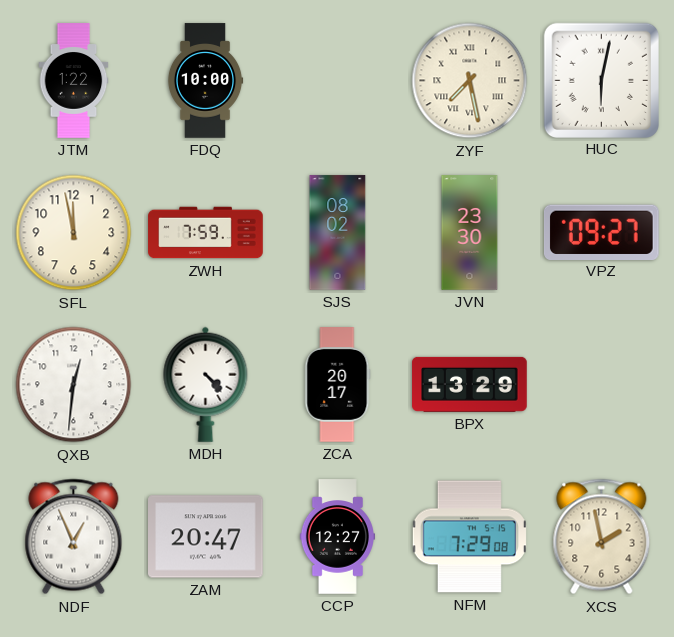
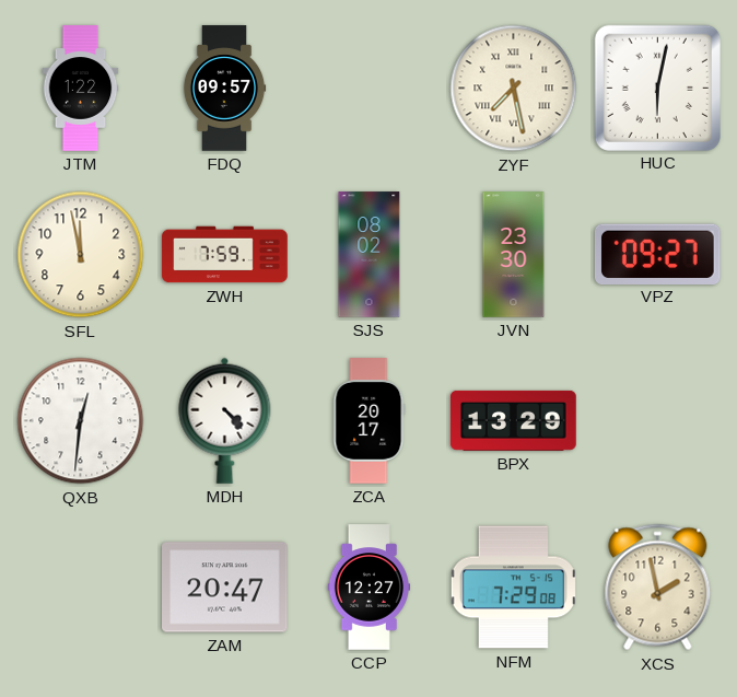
FDQ: 10:00 -> 09:57 (224, 89)
NDF: 12:56 -> none (74, 537)
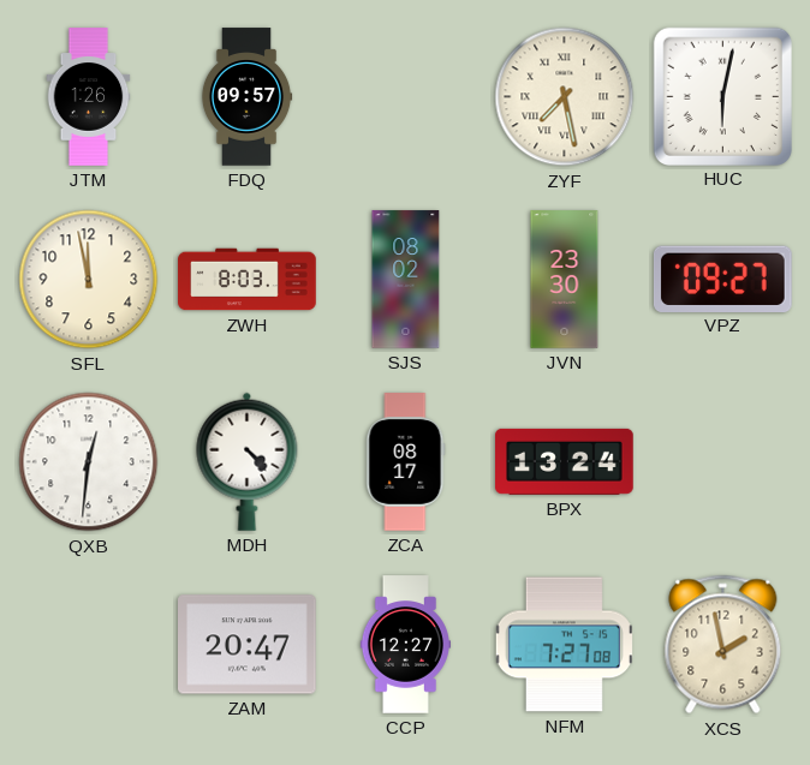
JTM: 1:22 -> 1:26 (89, 97)
ZWH: 7:59 -> 8:03 (248, 280)
ZCA: 20:17 -> 08:17 (406, 462)
BPX: 13:29 -> 13:24 (565, 461)
NFM: 7:29 -> 7:27 (564, 645)
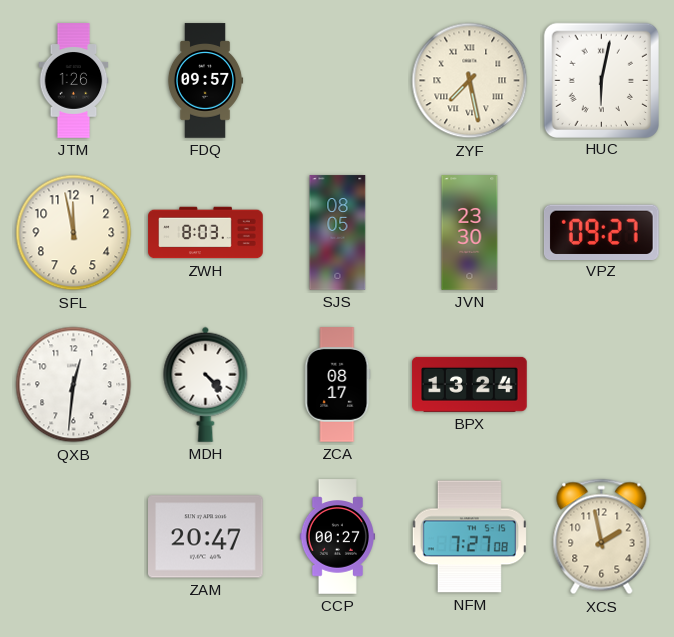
SJS: 08:02 -> 08:05 (338, 233)
CCP: 12:27 -> 00:27 (337, 537)
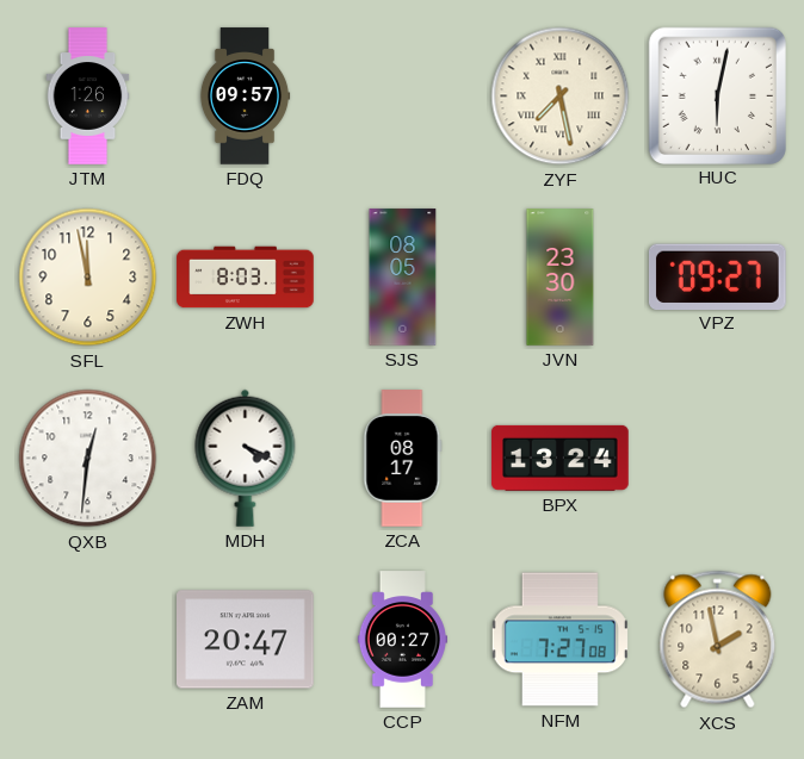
MDH: 4:23 -> 4:19 (246, 458)
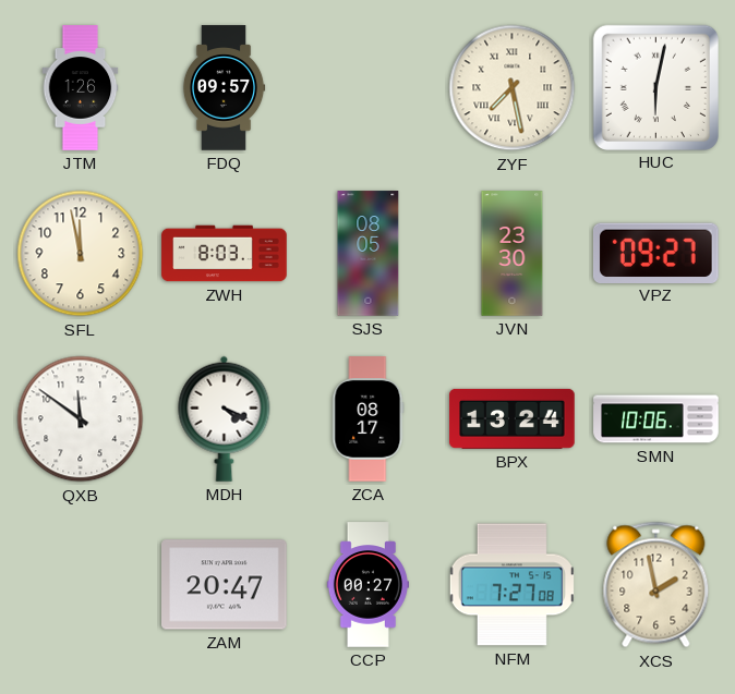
QXB: 12:31 -> 11:51 (81, 419)
SMN: none -> 10:06 (656, 419)
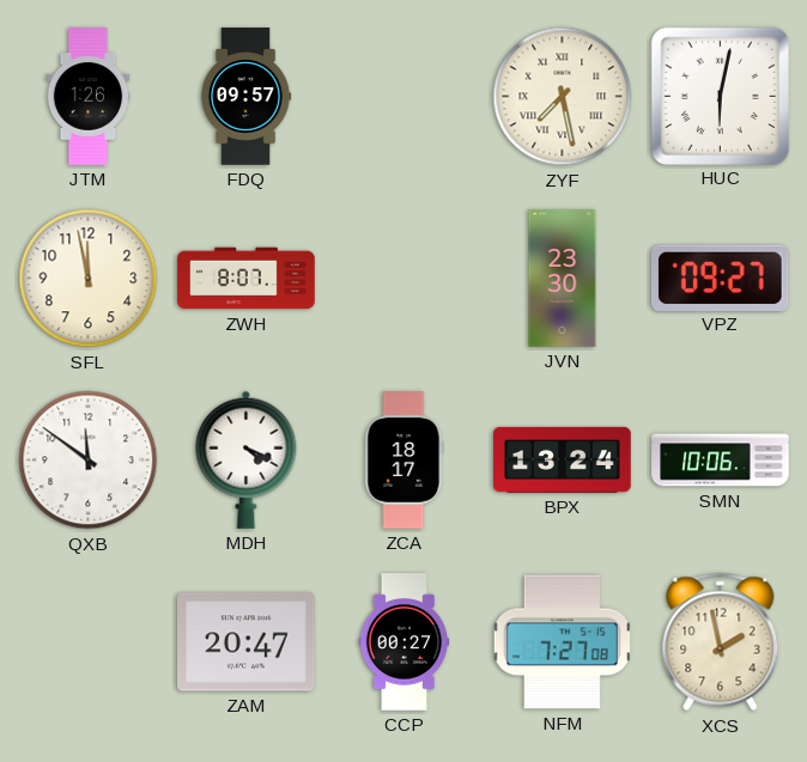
ZWH: 8:03 -> 8:07 (247, 279)
SJS: 08:05 -> none (369, 254)
ZCA: 08:17 -> 18:17 (405, 461)
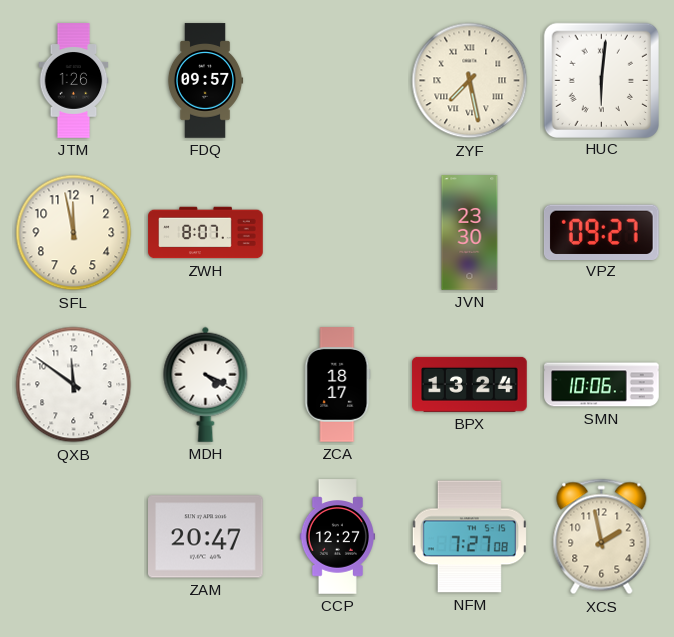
HUC: 6:02 -> 6:01 (601, 80)
CCP: 00:27 -> 12:27 (337, 537)
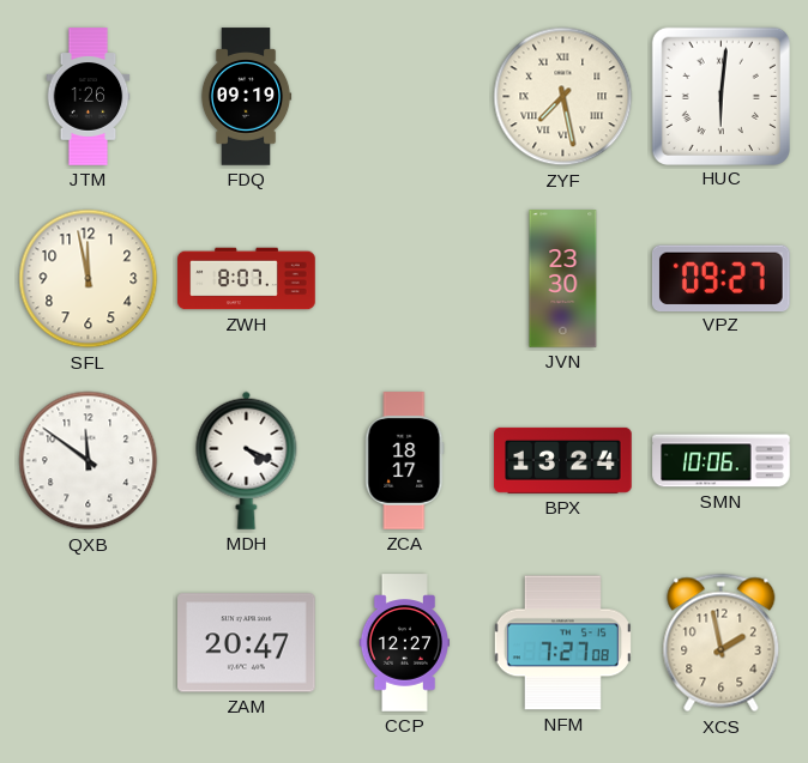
FDQ: 09:57 -> 09:19 (246, 97)
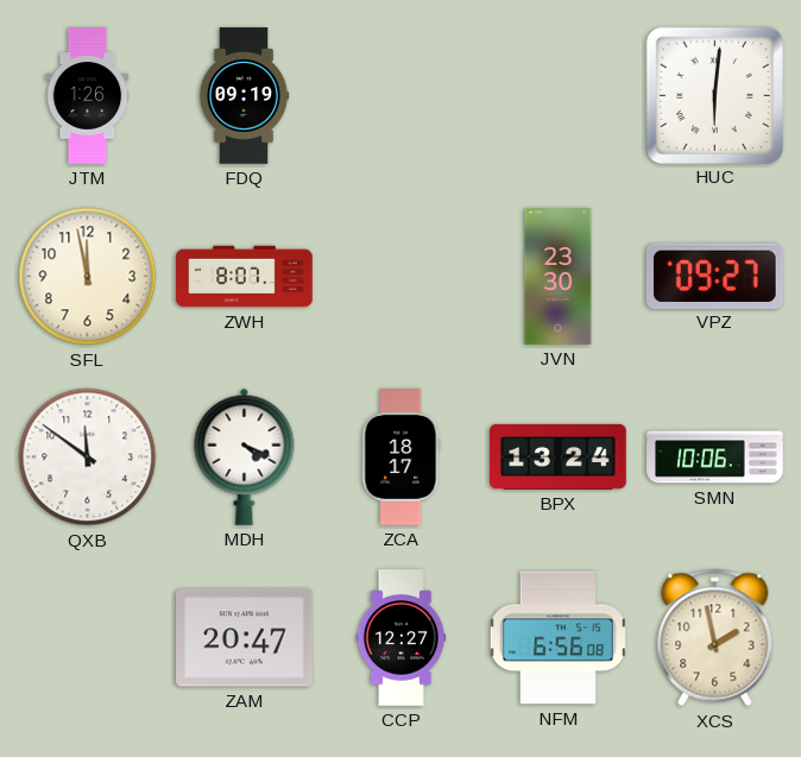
ZYF: 7:28 -> none (563, 97)
NFM: 7:27 -> 6:56 (557, 638)
